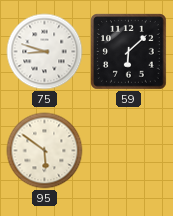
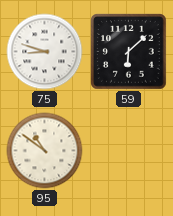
95: 5:51 -> 10:51 (45, 151)
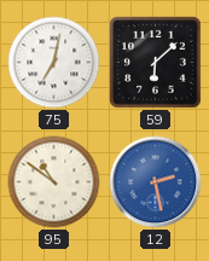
75: 8:48 -> 7:02 (54, 63)
12: none -> 2:28 (156, 182)
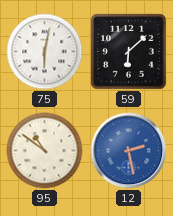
75: 7:02 -> 6:02 (45, 52)
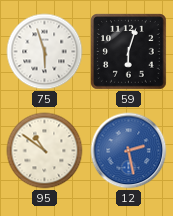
75: 6:02 -> 5:57 (45, 52)
59: 6:08 -> 6:03 (129, 52)
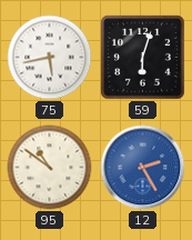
75: 5:57 -> 5:43 (50, 58)
12: 2:28 -> 2:25 (143, 168)
